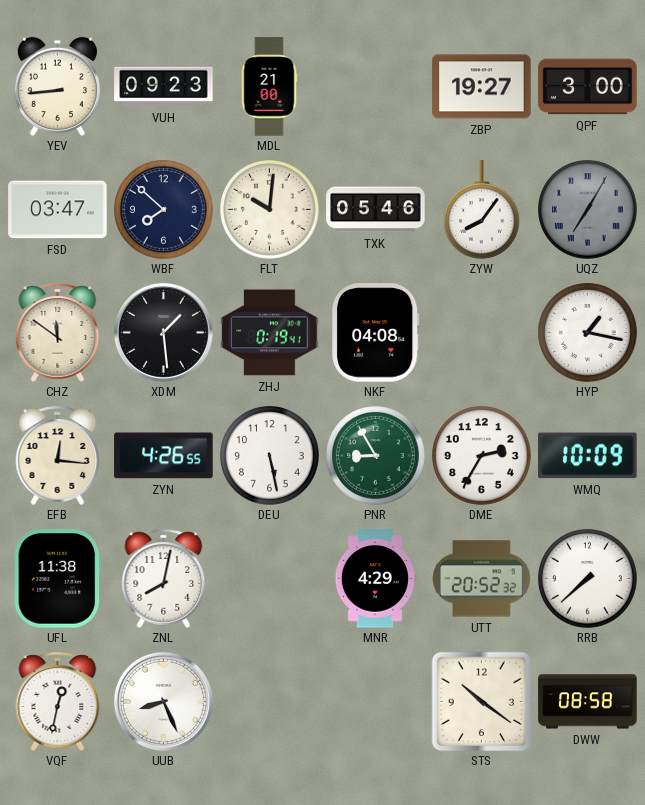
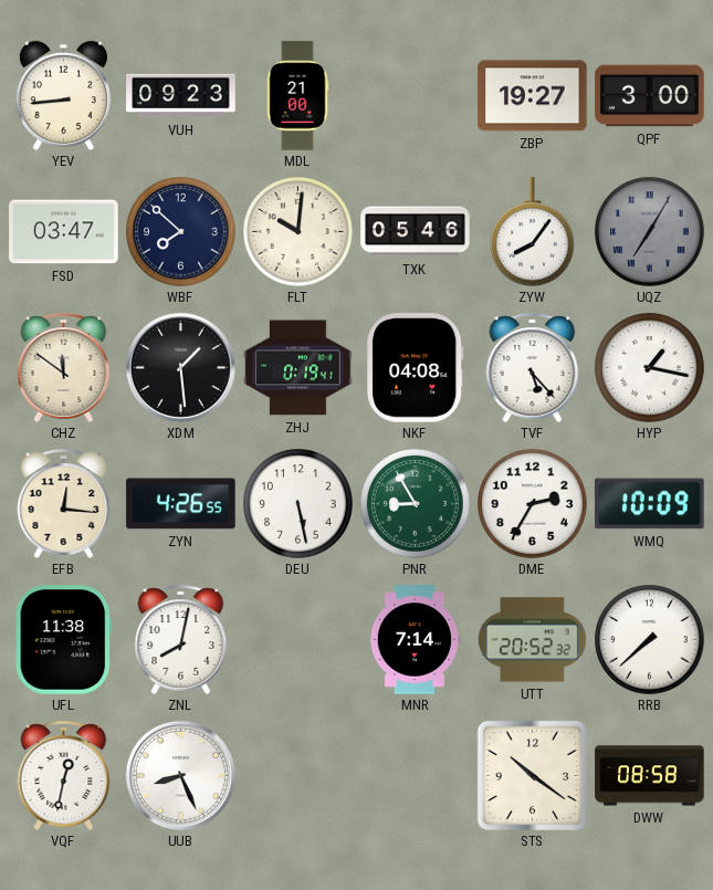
TVF: none -> 5:23 (533, 367)
MNR: 4:29 -> 7:14 (415, 640)
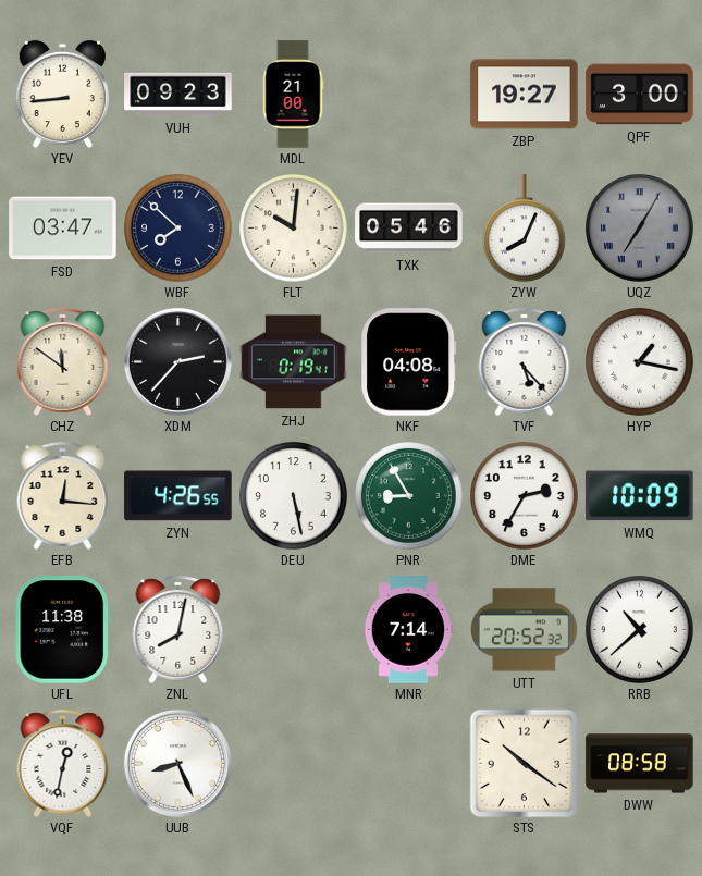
ZYW: 8:06 -> 8:04 (525, 229)
XDM: 1:29 -> 2:37 (177, 361)
RRB: 7:38 -> 10:38 (640, 630)
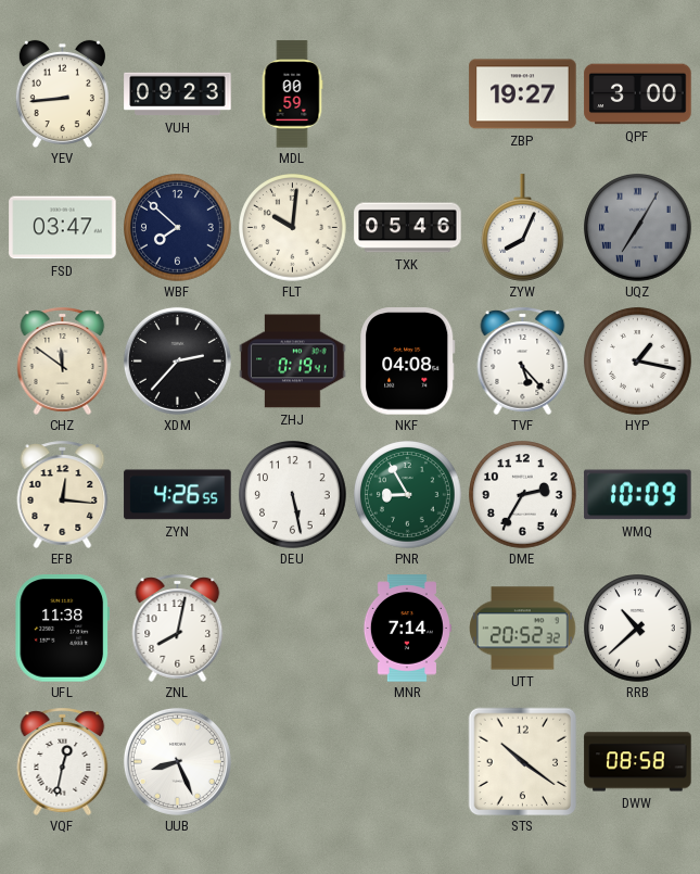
MDL: 21:00 -> 00:59 (292, 94)
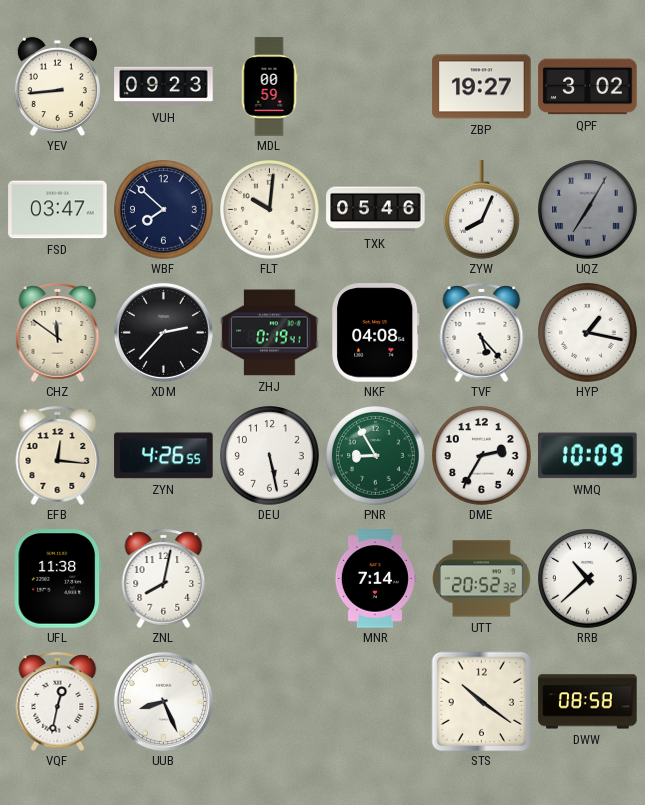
QPF: 3:00 -> 3:02 (588, 87)
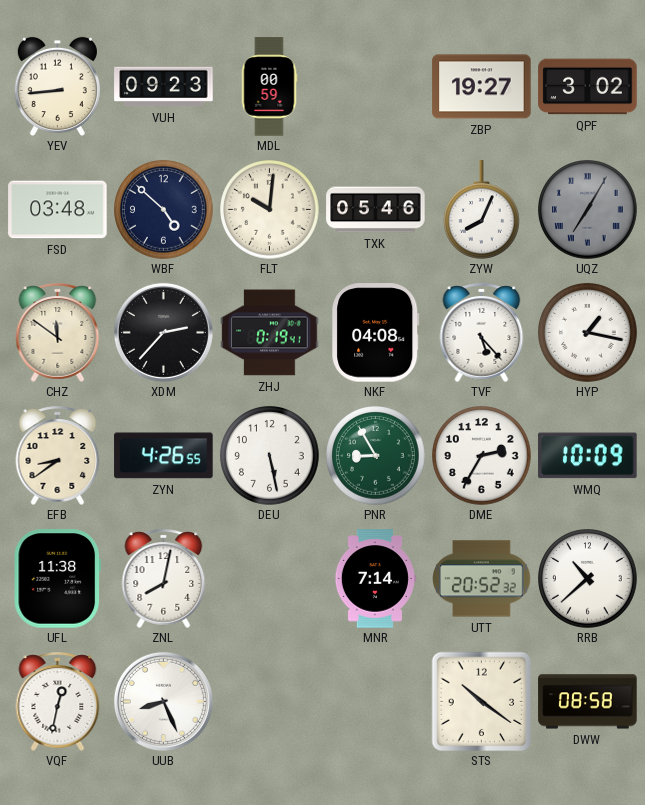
FSD: 03:47 -> 03:48 (58, 210)
WBF: 7:52 -> 4:52 (164, 210)
EFB: 12:16 -> 8:39 (58, 455)
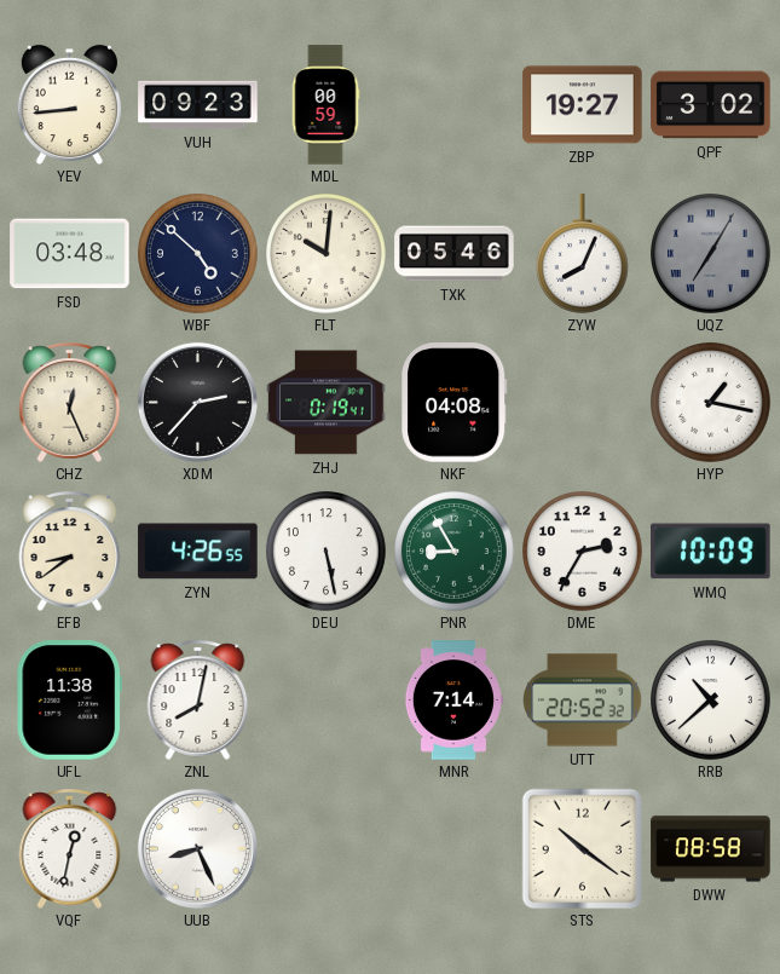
CHZ: 11:51 -> 12:26 (70, 402)
TVF: 5:23 -> none (482, 332)
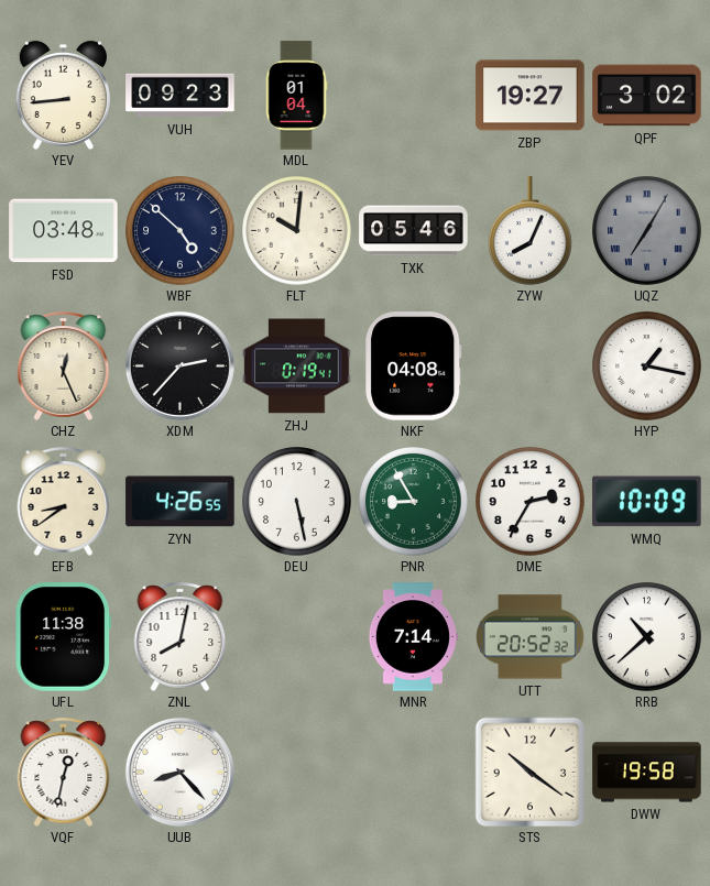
MDL: 00:59 -> 01:04 (296, 96)
UUB: 8:26 -> 8:23 (179, 772)
DWW: 08:58 -> 19:58 (647, 773)
